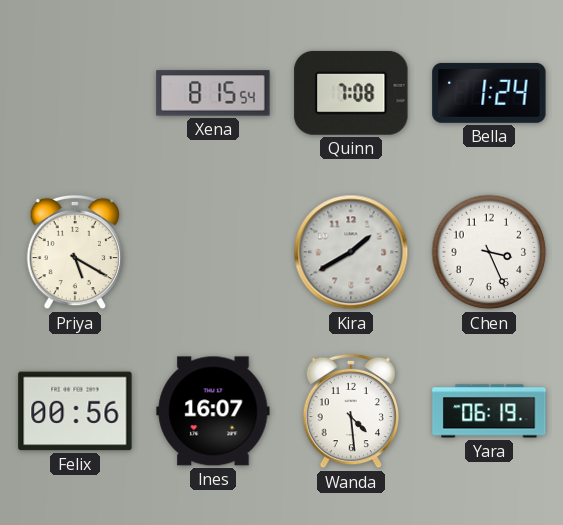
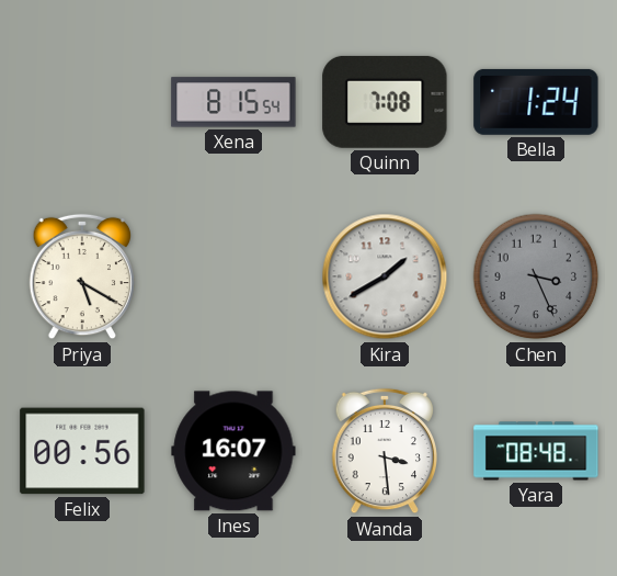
Chen dial: white -> grey (536, 276)
Wanda: 4:29 -> 3:29 (384, 451)
Yara: 06:19 -> 08:48 (536, 451)
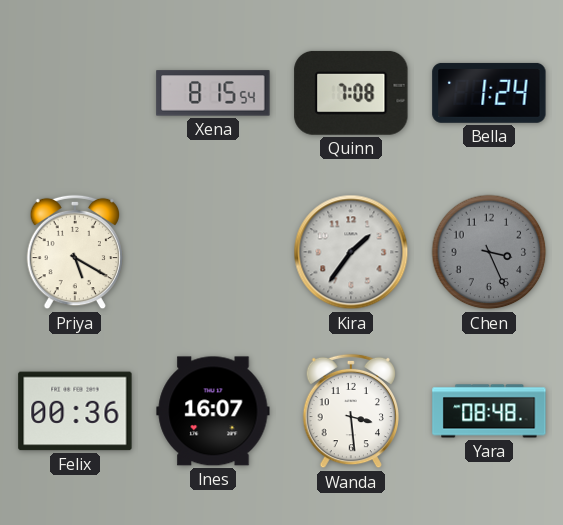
Kira: 1:40 -> 1:36 (351, 252)
Felix: 00:56 -> 00:36 (75, 411)
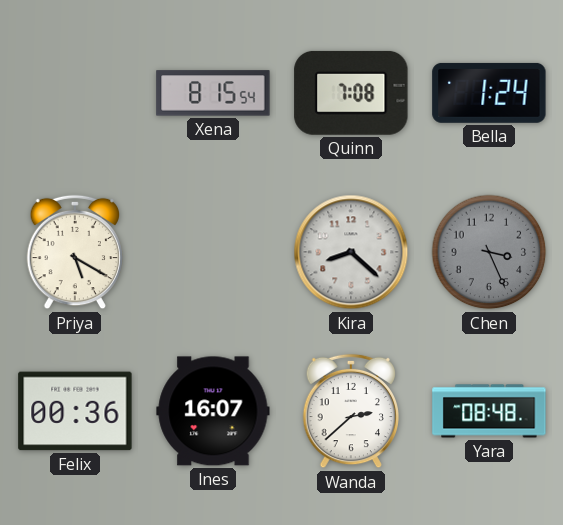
Kira: 1:36 -> 8:22 (351, 252)
Wanda: 3:29 -> 2:38 (350, 411)
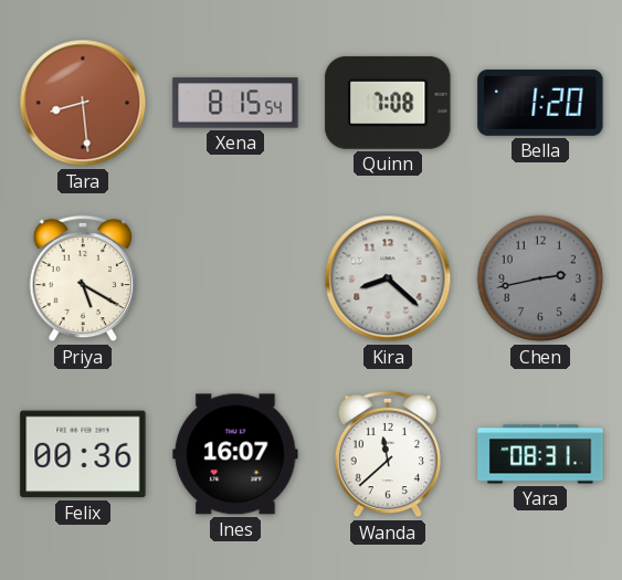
Tara: none -> 8:29 (83, 103)
Bella: 1:24 -> 1:20 (540, 103)
Chen: 3:26 -> 2:43 (540, 278)
Wanda: 2:38 -> 11:38 (387, 454)
Yara: 08:48 -> 08:31 (540, 454)
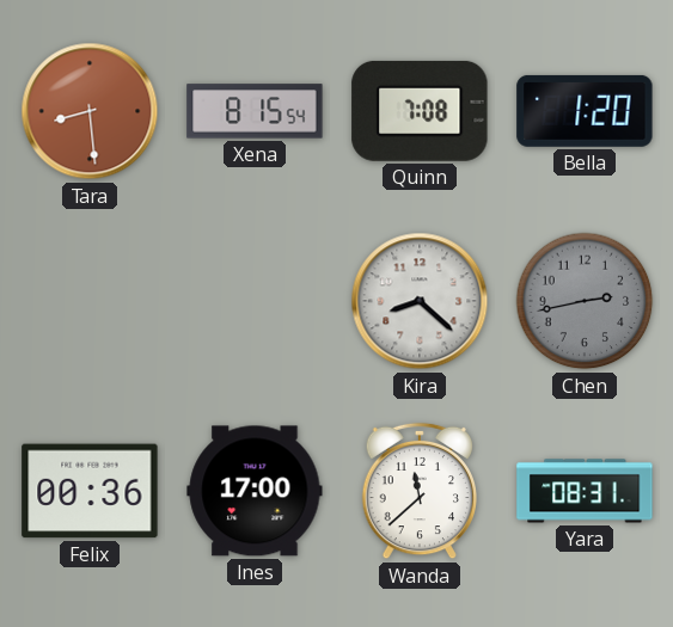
Priya: 5:20 -> none (82, 278)
Ines: 16:07 -> 17:00 (255, 491)
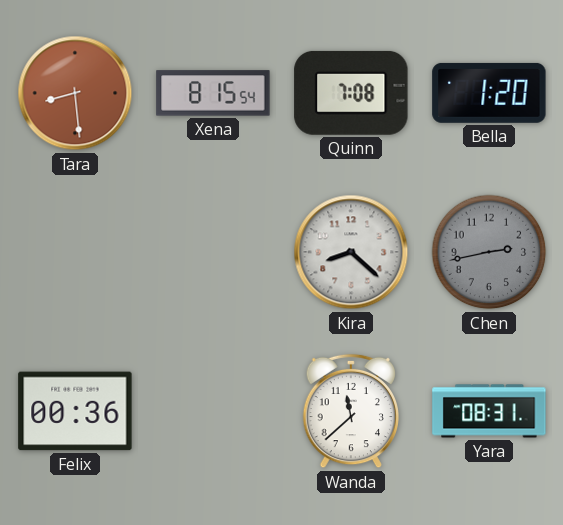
Ines: 17:00 -> none (255, 491)
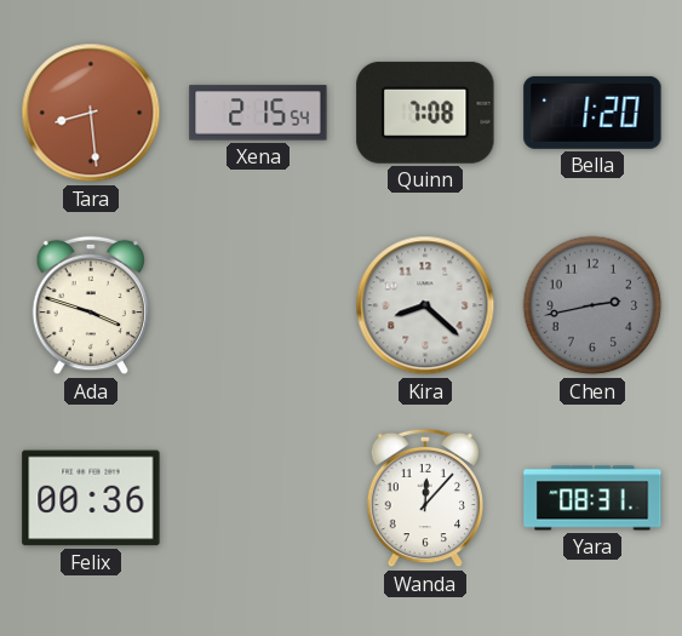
Xena: 8:15 -> 2:15 (258, 113)
Ada: none -> 3:48 (90, 305)
Wanda: 11:38 -> 12:07 (424, 498)
